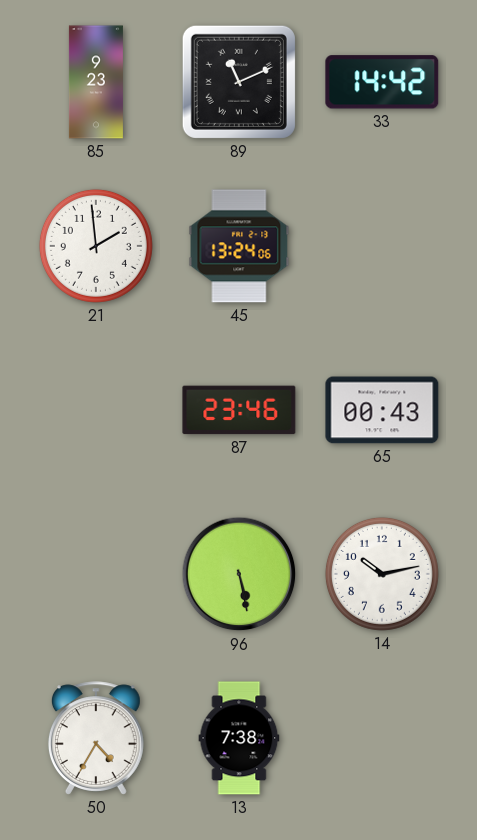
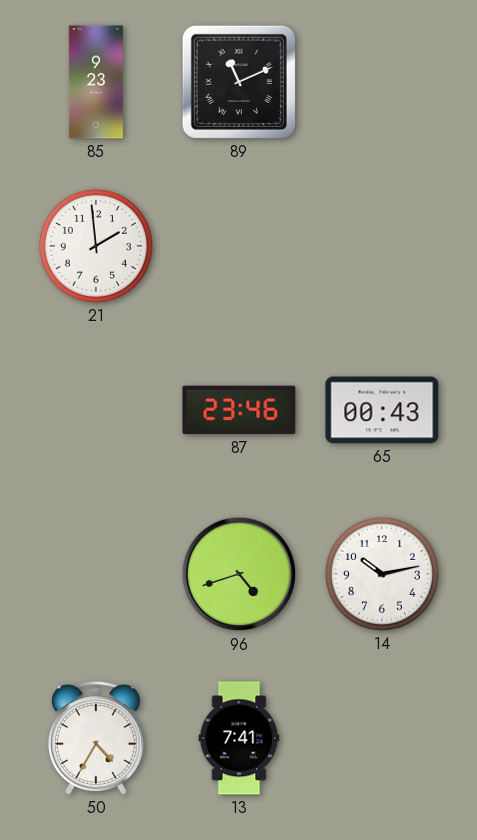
33: 14:42 -> none (382, 82)
45: 13:24 -> none (239, 246)
96: 5:28 -> 4:42 (239, 574)
13: 7:38 -> 7:41 (239, 738)
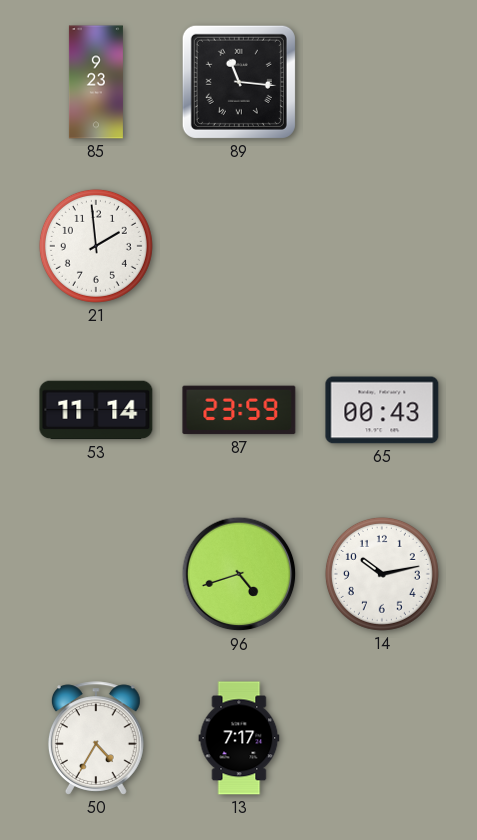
89: 11:11 -> 11:16 (239, 82)
53: none -> 11:14 (96, 410)
87: 23:46 -> 23:59 (239, 410)
13: 7:41 -> 7:17 (239, 738)
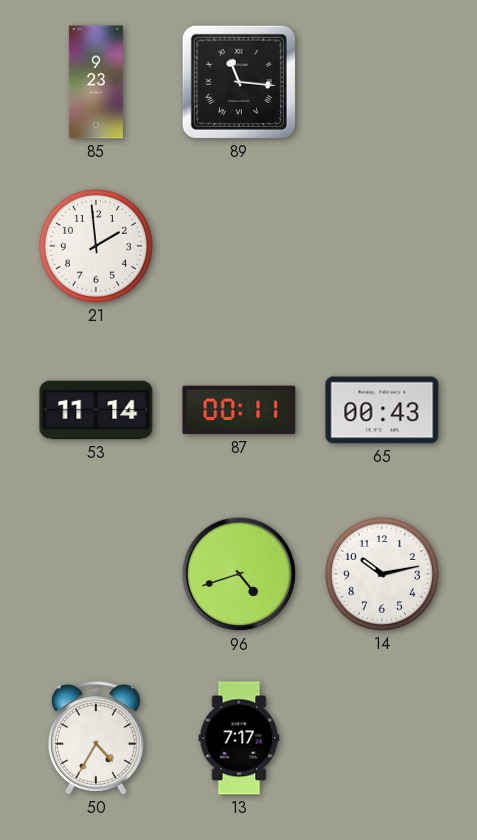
87: 23:59 -> 00:11 (239, 410)
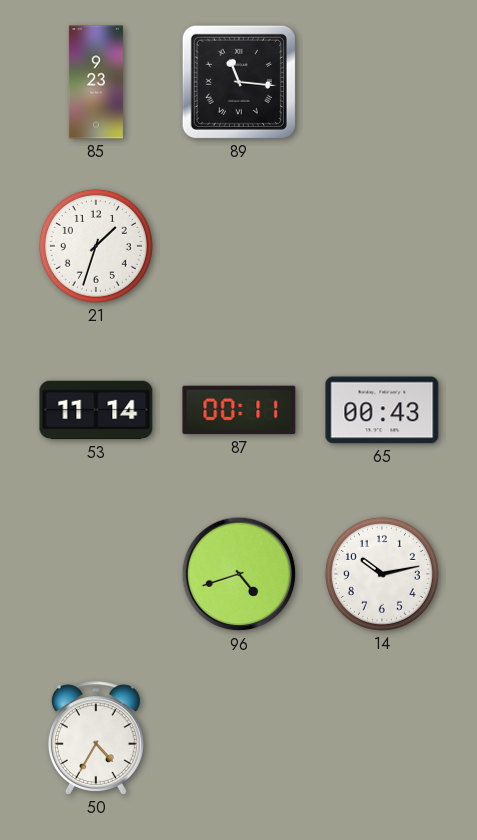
21: 1:59 -> 1:33 (96, 246)
13: 7:17 -> none (239, 738)
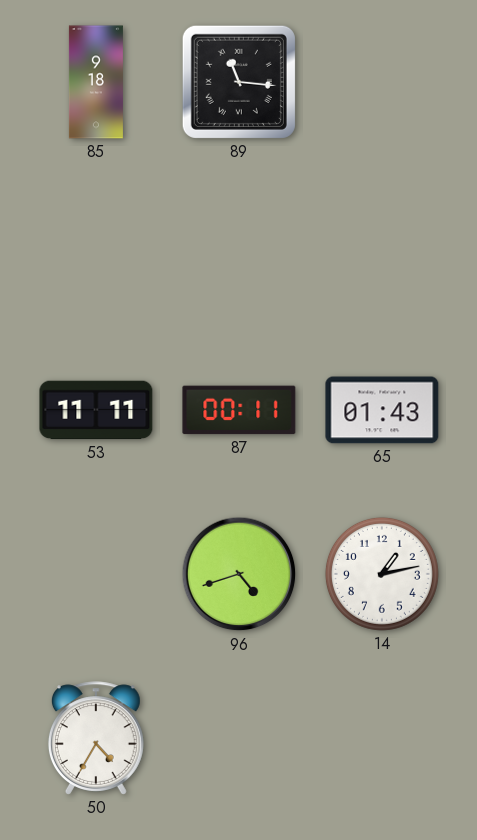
85: 9:23 -> 9:18 (96, 82)
21: 1:33 -> none (96, 246)
53: 11:14 -> 11:11 (96, 410)
65: 00:43 -> 01:43 (382, 410)
14: 10:13 -> 1:13 (382, 574)
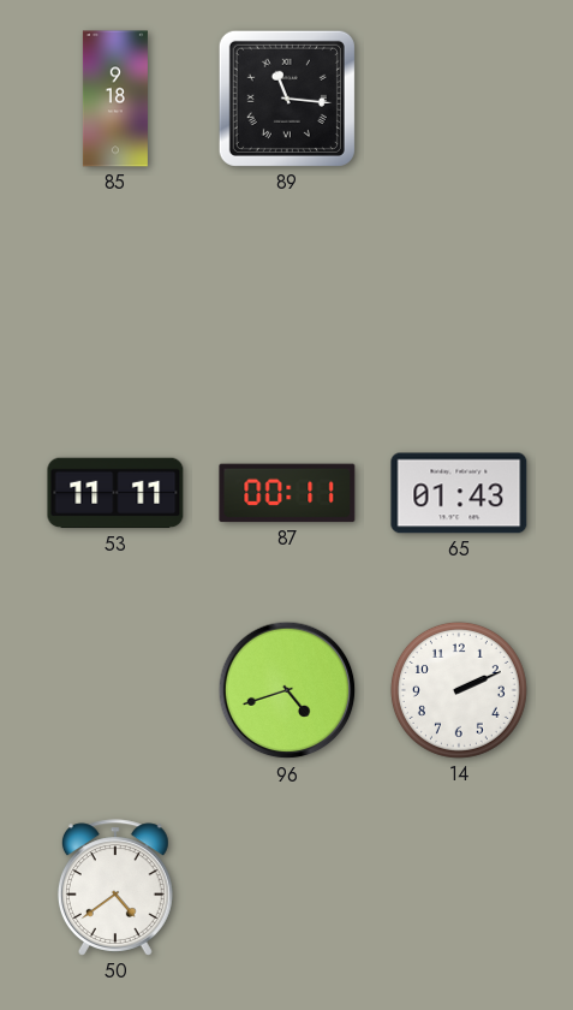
14: 1:13 -> 2:11 (459, 690)
50: 4:35 -> 4:39 (115, 887)
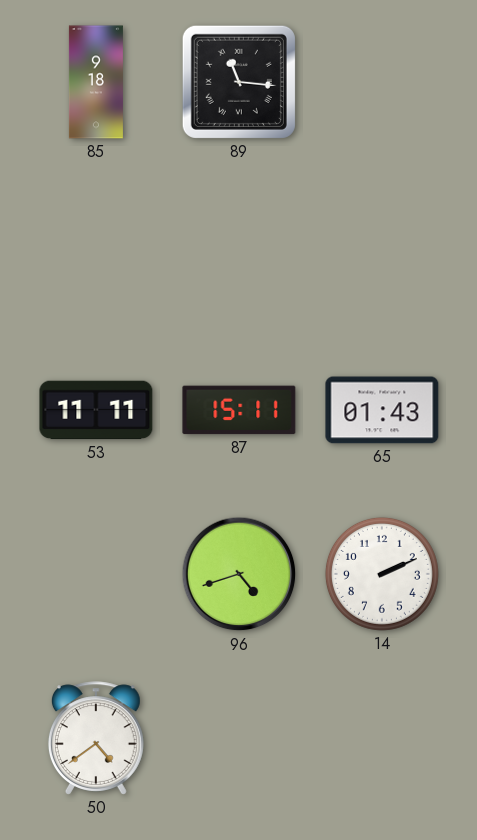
87: 00:11 -> 15:11 (239, 410)
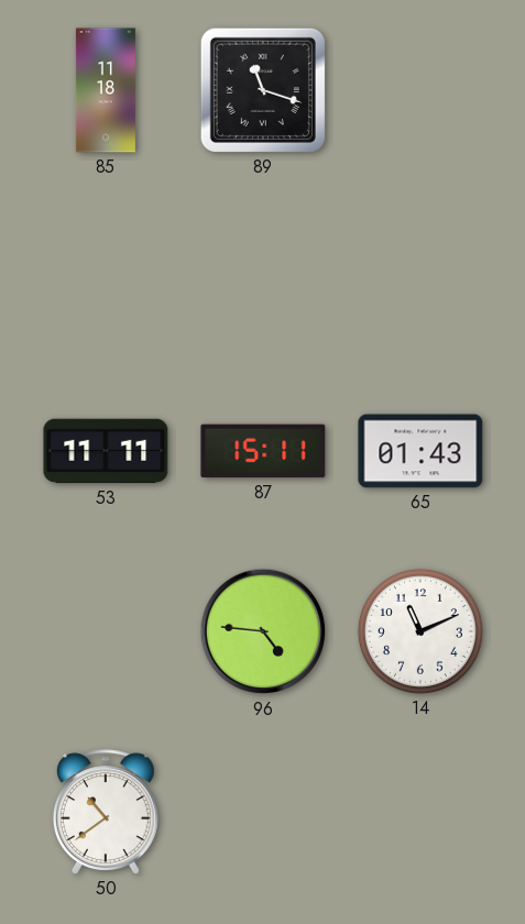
85: 9:18 -> 11:18 (106, 90)
89: 11:16 -> 11:18 (263, 90)
96: 4:42 -> 4:46 (263, 631)
14: 2:11 -> 11:11 (420, 631)
50: 4:39 -> 10:39 (106, 812)
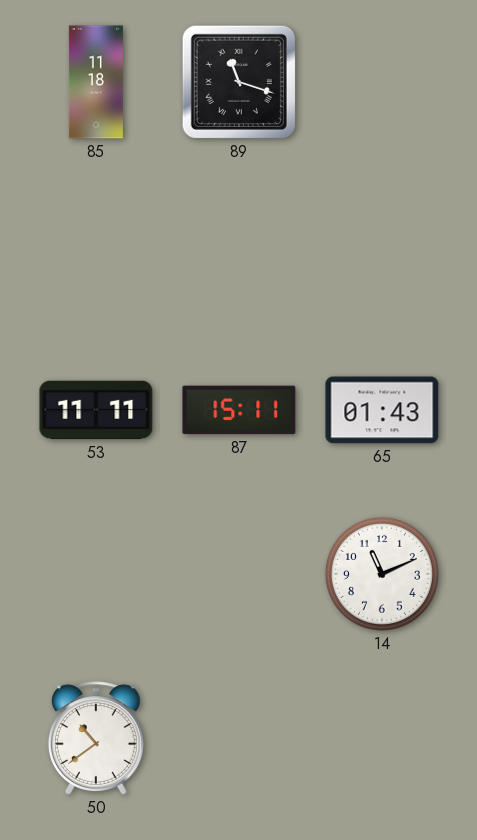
96: 4:46 -> none (263, 631)
